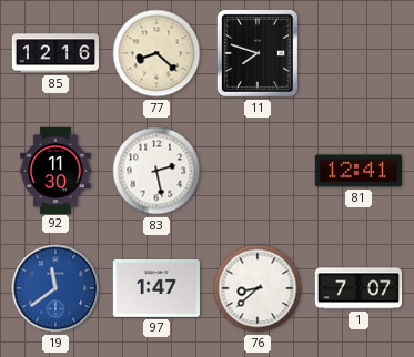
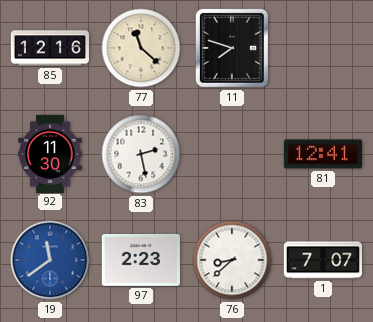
77: 8:22 -> 11:22 (141, 48)
97: 1:47 -> 2:23 (141, 260)
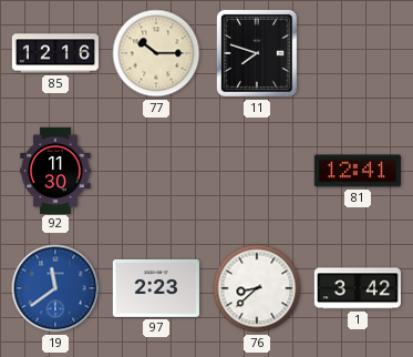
77: 11:22 -> 10:15 (156, 53)
83: 2:28 -> none (141, 154)
1: 7:07 -> 3:42 (358, 288)
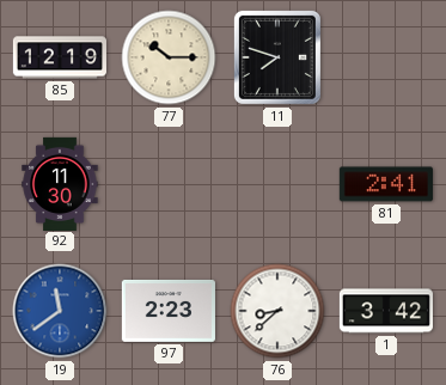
85: 12:16 -> 12:19 (60, 57)
81: 12:41 -> 2:41 (386, 184)
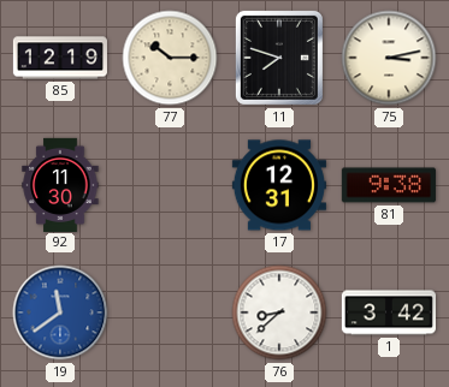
75: none -> 3:13 (389, 58)
17: none -> 12:31 (279, 185)
81: 2:41 -> 9:38 (389, 185)
97: 2:23 -> none (169, 311)
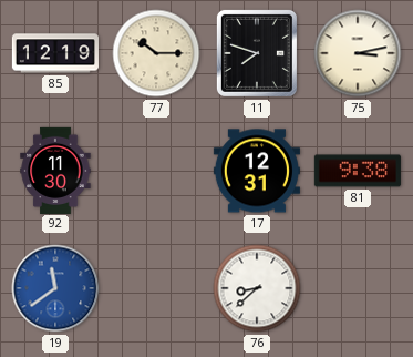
1: 3:42 -> none (389, 312)
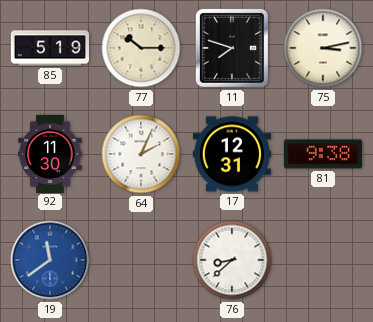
85: 12:19 -> 5:19 (50, 48)
64: none -> 2:04 (141, 154)
